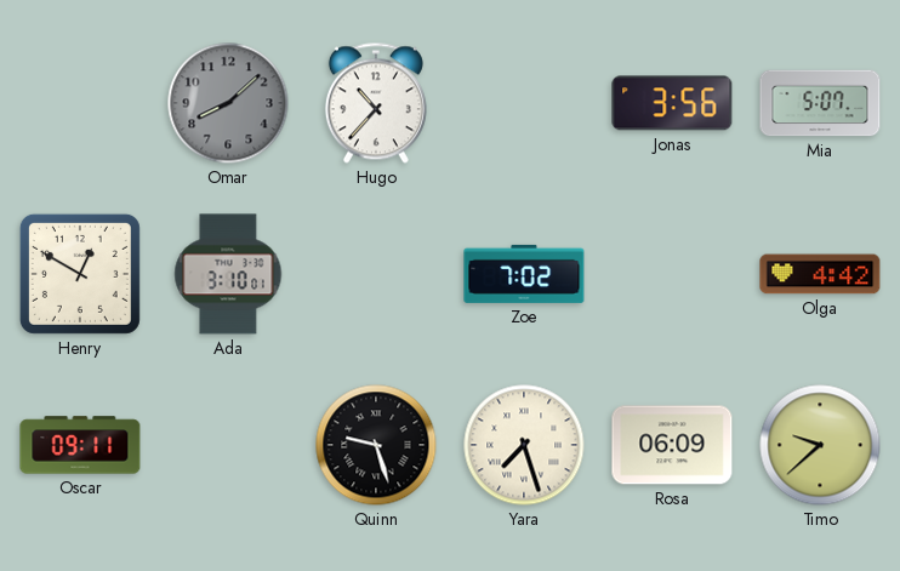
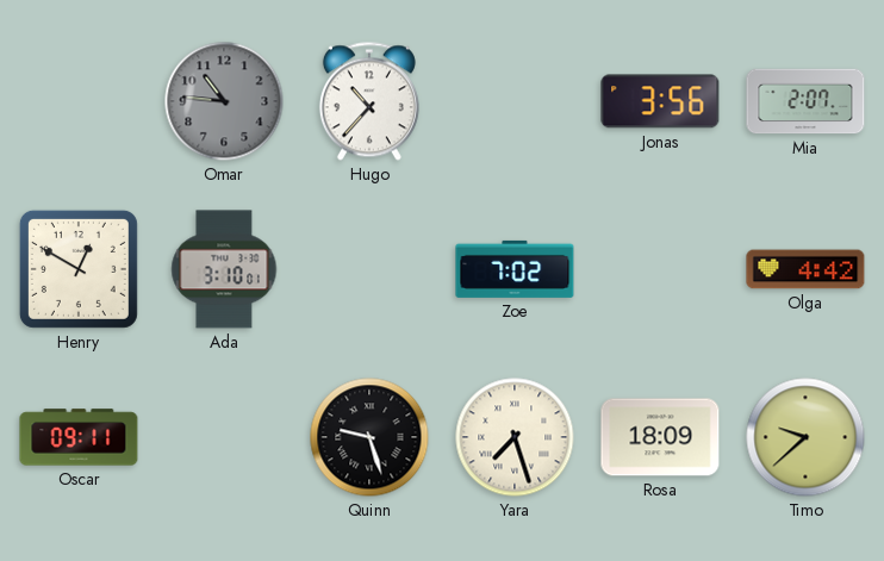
Omar: 8:08 -> 10:46 (224, 101)
Mia: 5:07 -> 2:07 (805, 101)
Rosa: 06:09 -> 18:09 (660, 437)
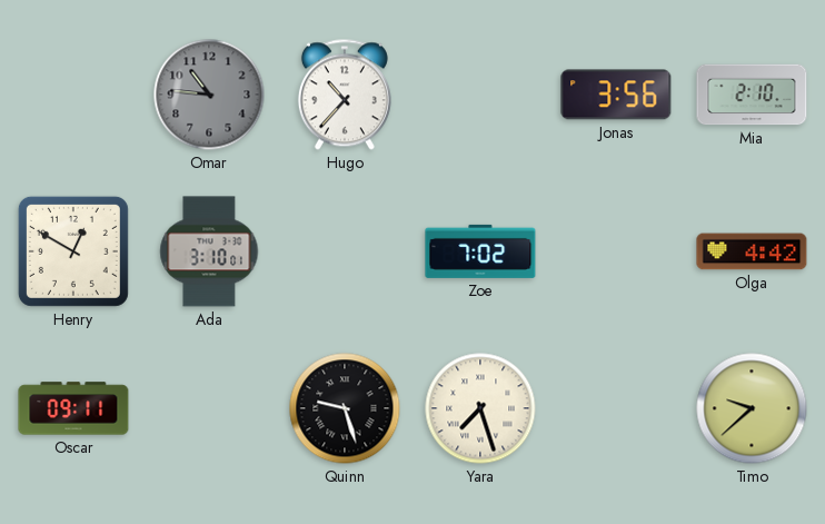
Mia: 2:07 -> 2:10 (752, 95)
Rosa: 18:09 -> none (660, 437)
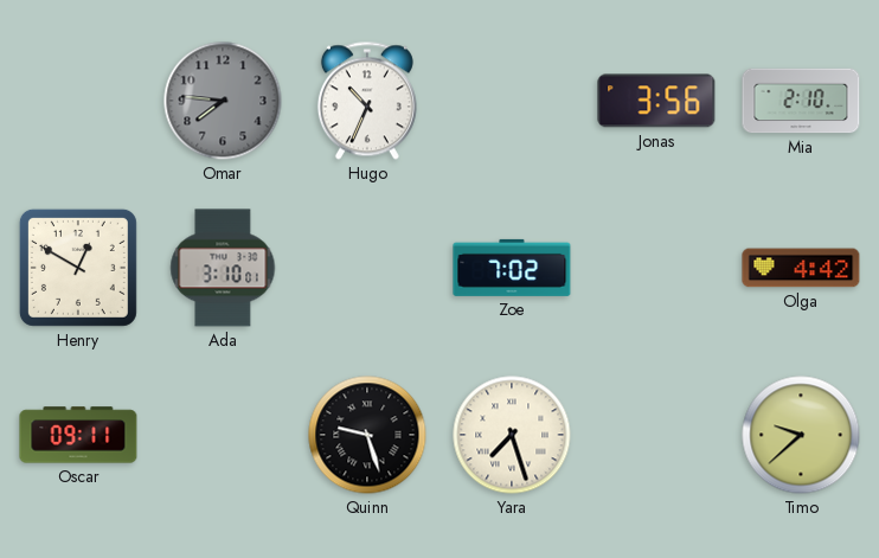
Omar: 10:46 -> 7:46 (223, 101)
Hugo: 10:37 -> 10:34 (367, 101)
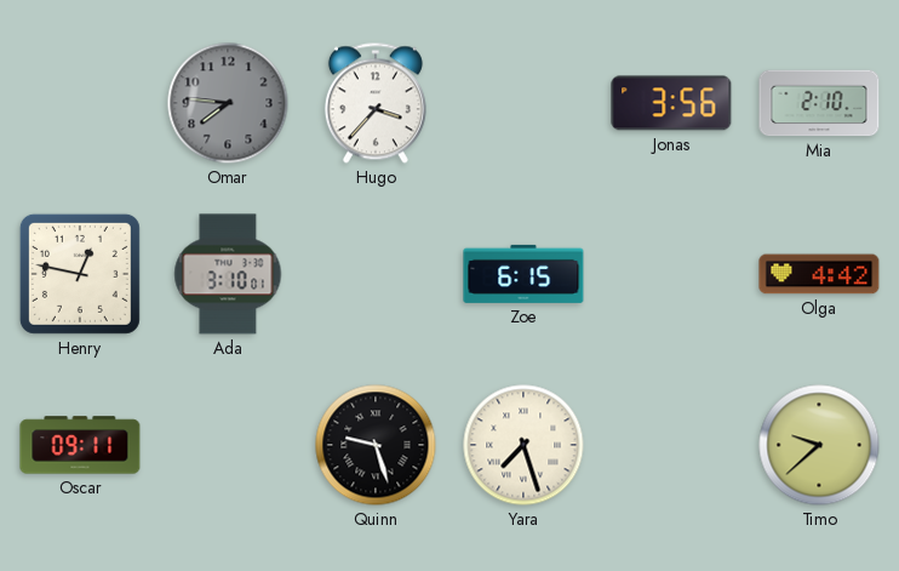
Hugo: 10:34 -> 3:37 (376, 103)
Henry: 12:50 -> 12:47 (80, 274)
Zoe: 7:02 -> 6:15 (523, 274)
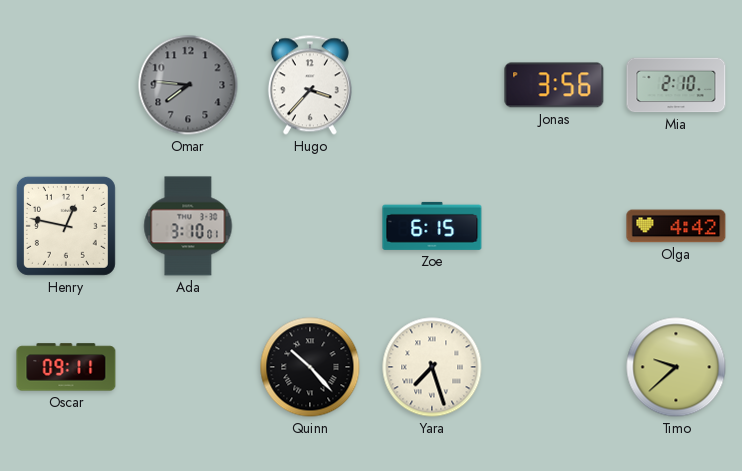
Quinn: 9:27 -> 10:23 (310, 367)
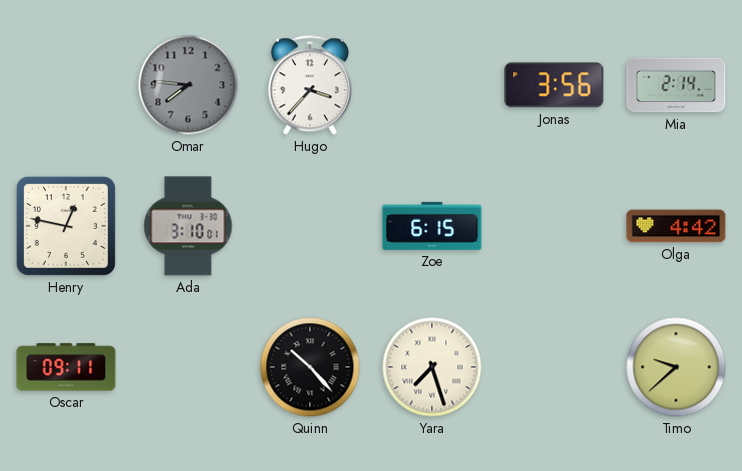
Mia: 2:10 -> 2:14 (676, 85)
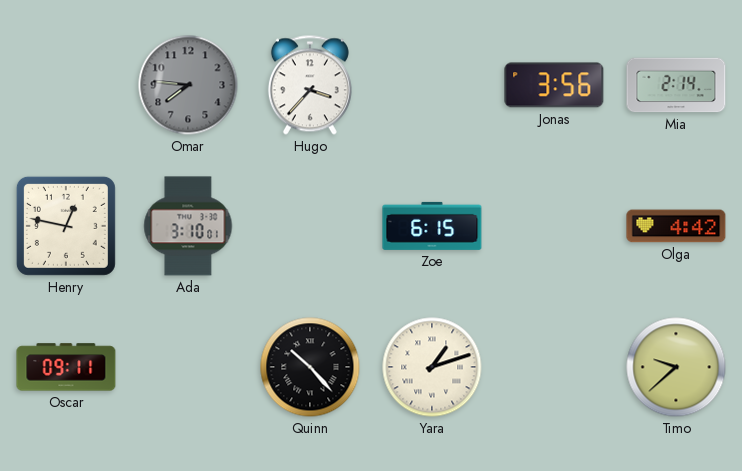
Yara: 7:27 -> 1:12 (432, 367)
